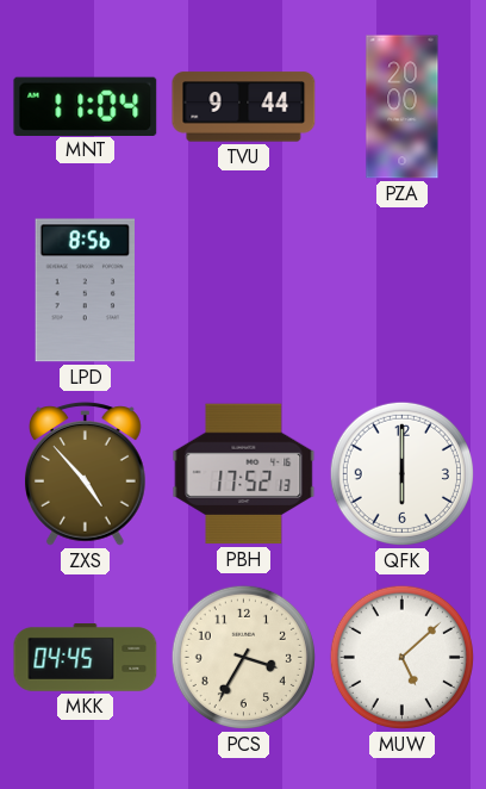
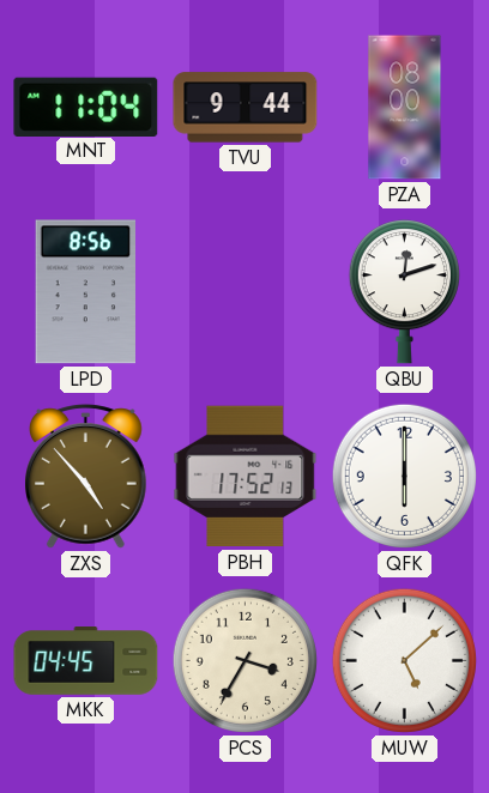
PZA: 20:00 -> 08:00 (405, 108)
QBU: none -> 12:12 (404, 292)
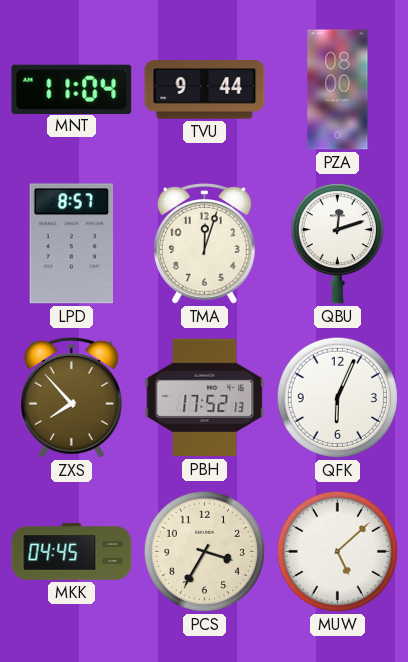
LPD: 8:56 -> 8:57 (71, 244)
TMA: none -> 12:03 (205, 244)
ZXS: 4:53 -> 7:53 (72, 398)
QFK: 6:00 -> 6:04 (337, 397)
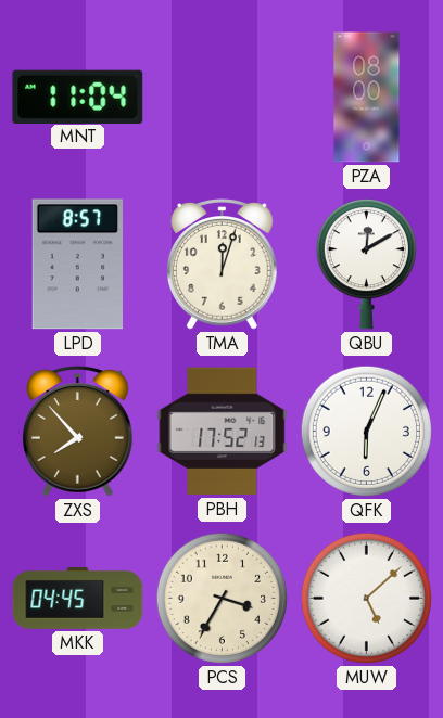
TVU: 9:44 -> none (205, 90)
QBU: 12:12 -> 12:10 (366, 265)
